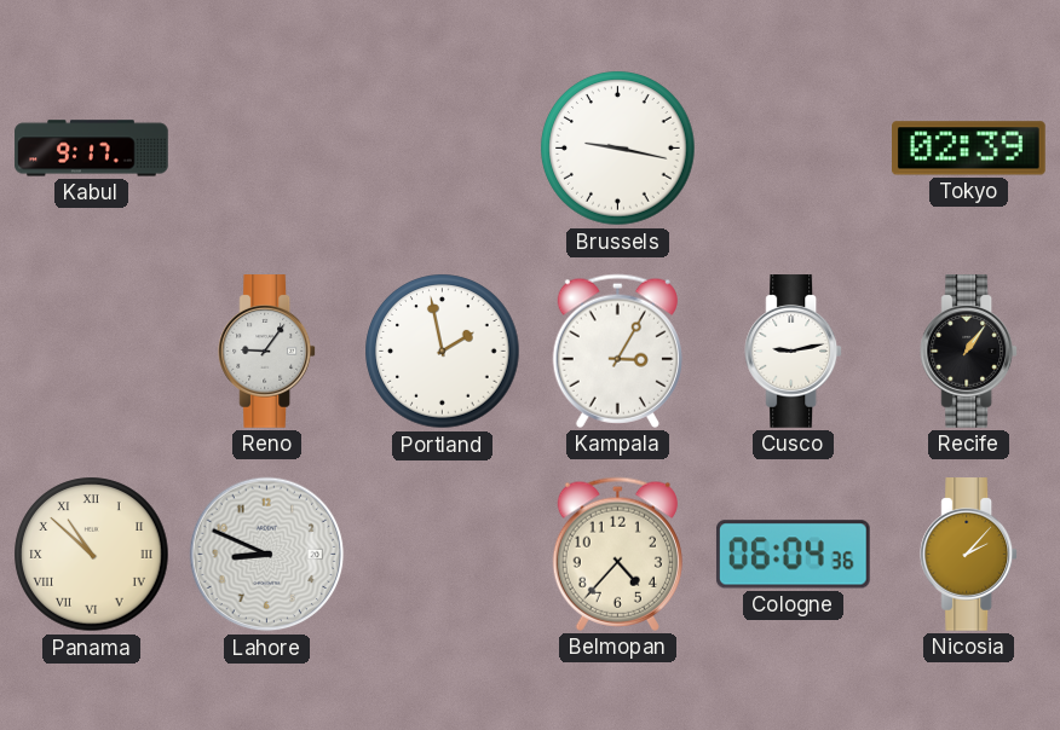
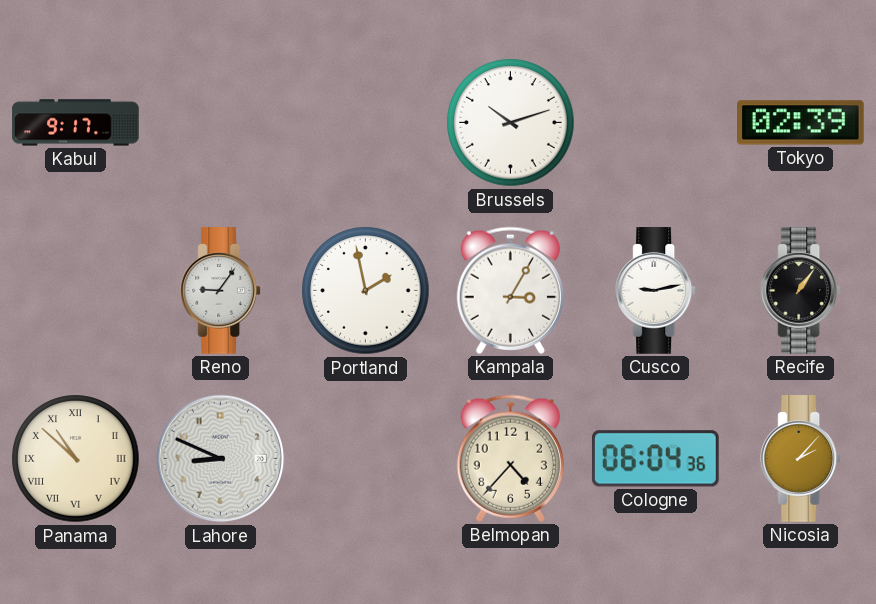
Brussels: 9:17 -> 10:12 (511, 123)
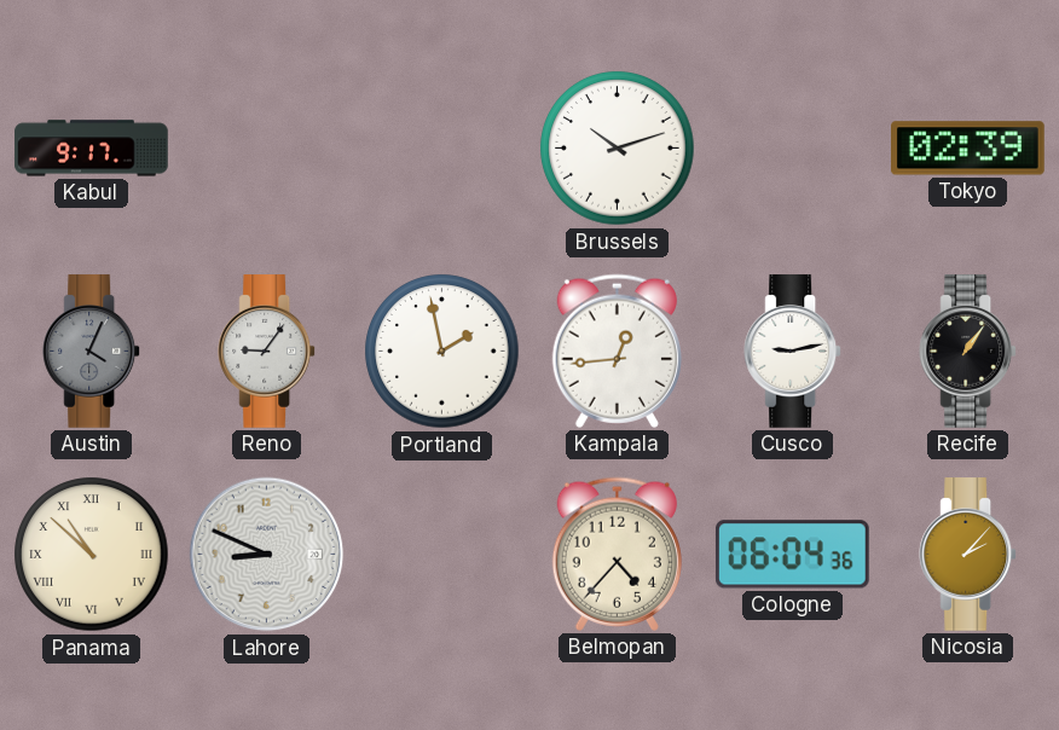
Austin: none -> 4:04 (92, 352)
Kampala: 3:05 -> 12:44 (617, 350)
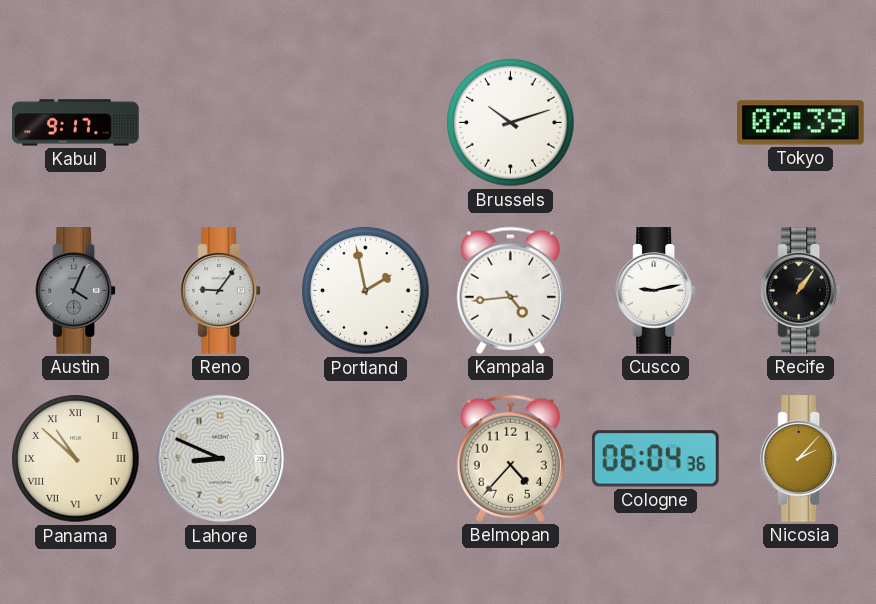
Kampala: 12:44 -> 4:44 (510, 290)
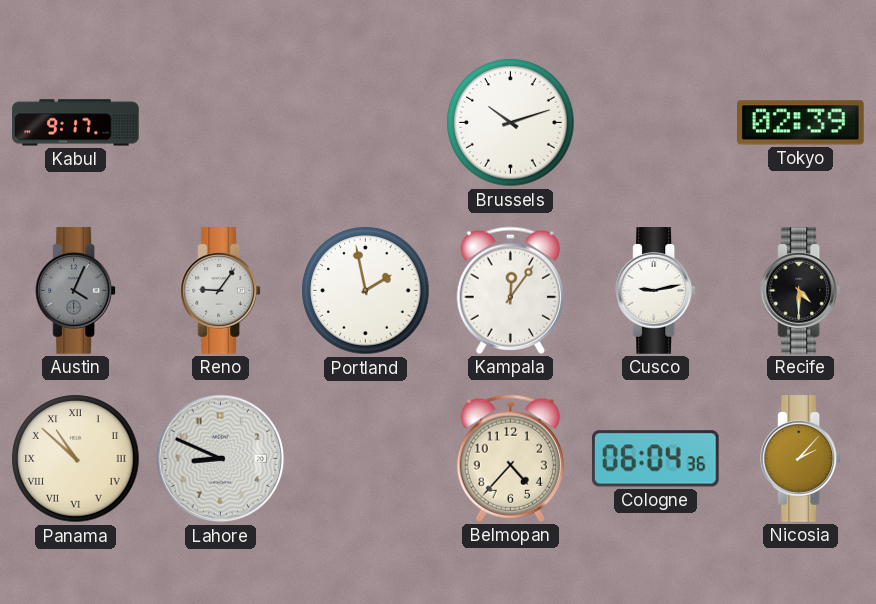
Kampala: 4:44 -> 12:06 (510, 290)
Recife: 1:06 -> 4:30 (801, 291)
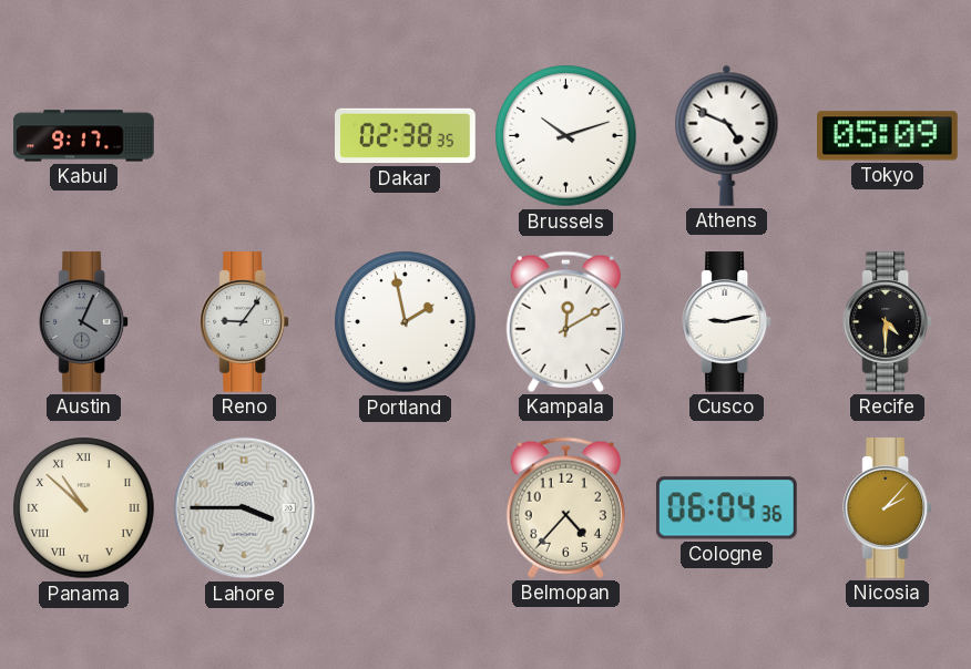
Dakar: none -> 02:38 (406, 136)
Athens: none -> 4:49 (727, 135)
Tokyo: 02:39 -> 05:09 (888, 136)
Kampala: 12:06 -> 12:10 (565, 321)
Lahore: 8:49 -> 3:45 (245, 508)
